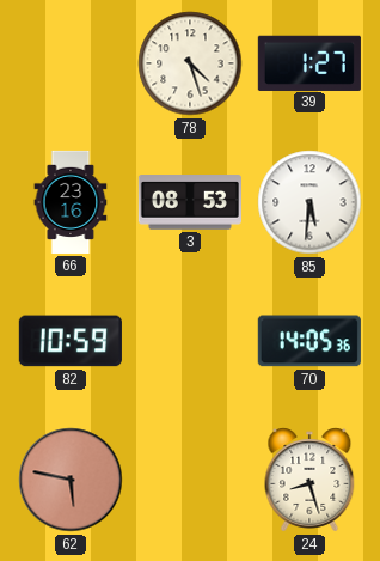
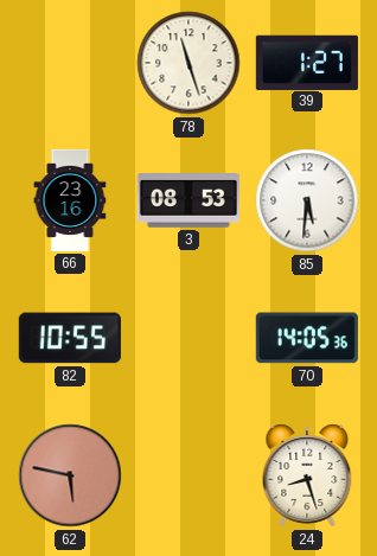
78: 4:27 -> 11:27 (188, 63)
82: 10:59 -> 10:55 (70, 338)
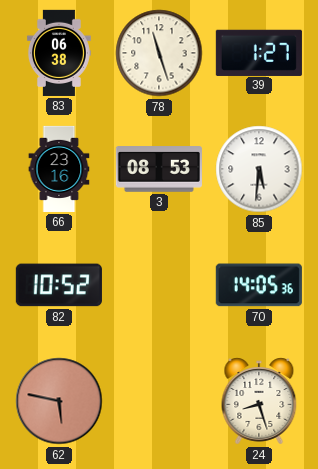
83: none -> 06:38 (59, 53)
82: 10:55 -> 10:52 (59, 285)
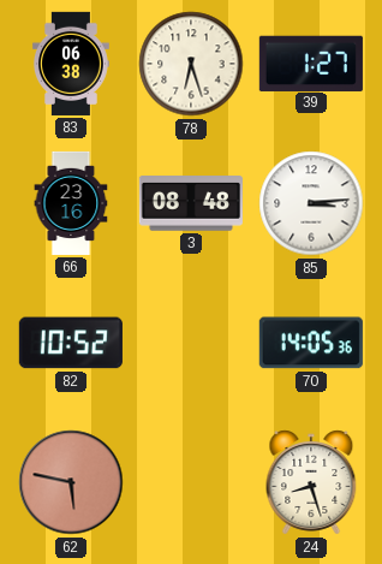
78: 11:27 -> 6:27 (191, 64)
3: 08:53 -> 08:48 (191, 203)
85: 5:31 -> 3:14 (311, 203)
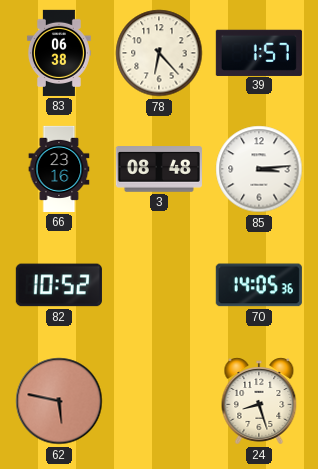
78: 6:27 -> 6:23 (159, 53)
39: 1:27 -> 1:57 (259, 52)
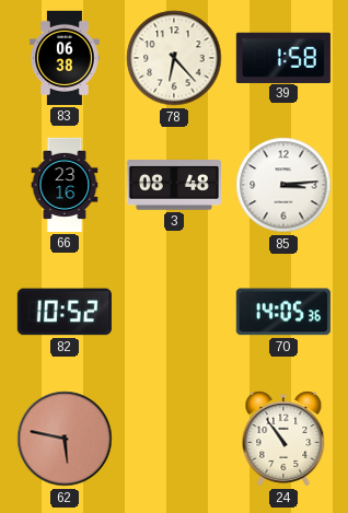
39: 1:57 -> 1:58 (283, 57)
24: 8:27 -> 10:54 (283, 439)
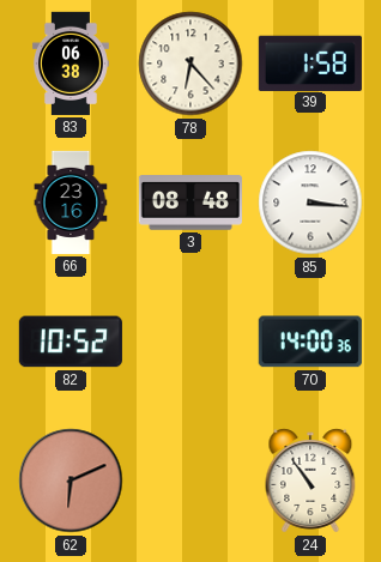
85: 3:14 -> 3:16 (310, 203)
70: 14:05 -> 14:00 (310, 342)
62: 5:47 -> 6:11 (71, 481)
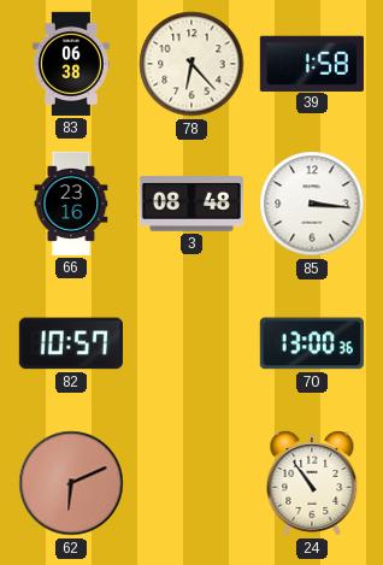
82: 10:52 -> 10:57 (71, 343)
70: 14:00 -> 13:00 (312, 343)
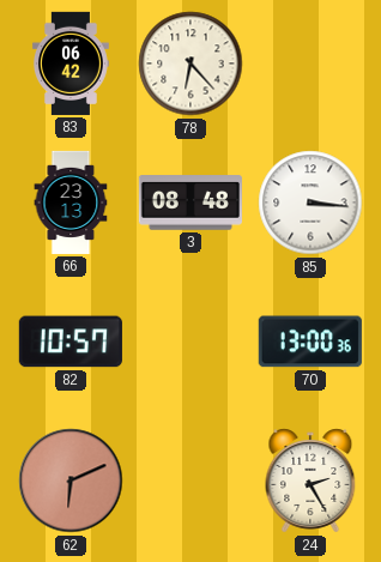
83: 06:38 -> 06:42 (71, 64)
39: 1:58 -> none (312, 63)
66: 23:16 -> 23:13 (71, 203)
24: 10:54 -> 2:25 (310, 481)
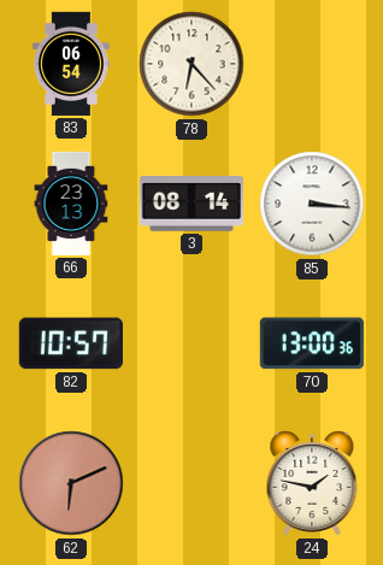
83: 06:42 -> 06:54 (71, 64)
3: 08:48 -> 08:14 (191, 204)
24: 2:25 -> 1:47 (312, 483)
